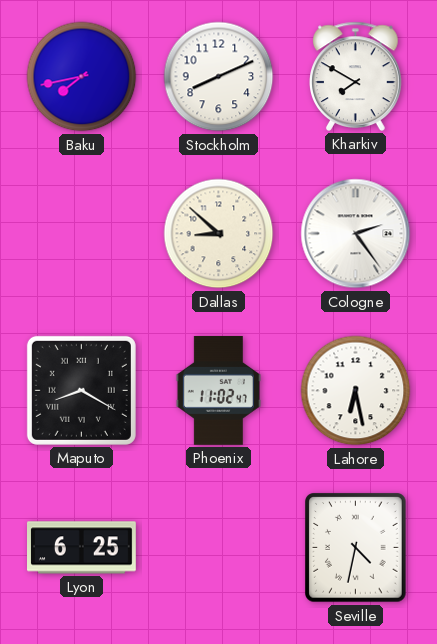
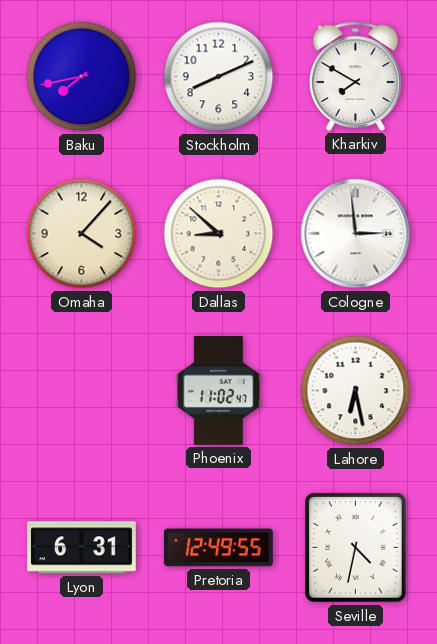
Omaha: none -> 4:07 (82, 234)
Cologne: 2:24 -> 2:59 (356, 234)
Maputo: 8:20 -> none (81, 390)
Lyon: 6:25 -> 6:31 (82, 548)
Pretoria: none -> 12:49 (219, 548)
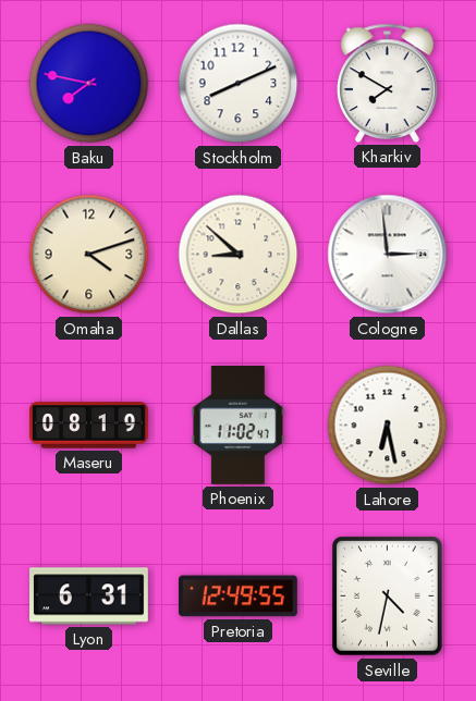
Baku: 7:43 -> 7:47 (89, 84)
Omaha: 4:07 -> 4:12 (89, 255)
Maseru: none -> 08:19 (89, 426)
